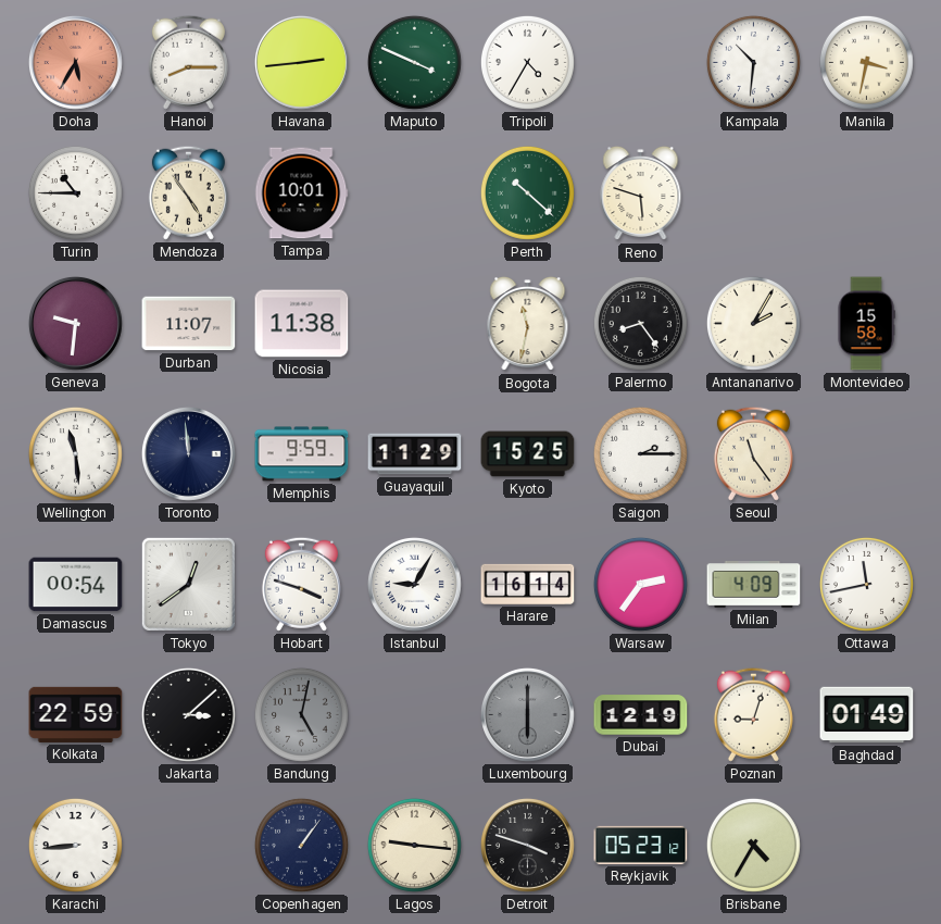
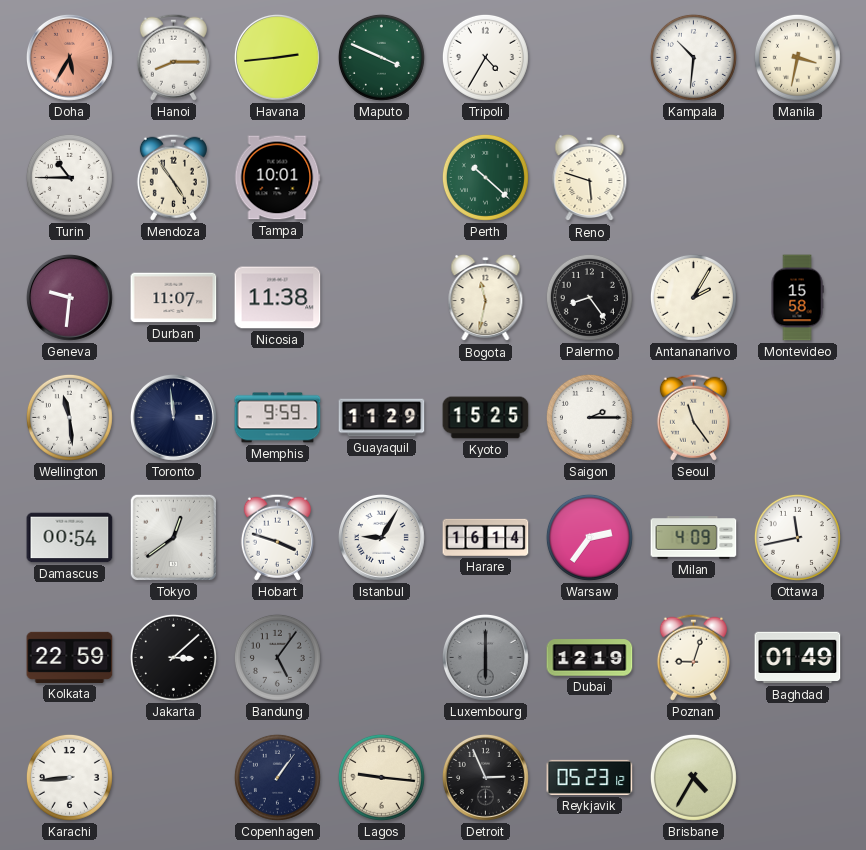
Bandung: 5:02 -> 5:06 (277, 657)
Detroit: 3:48 -> 2:56 (485, 777)
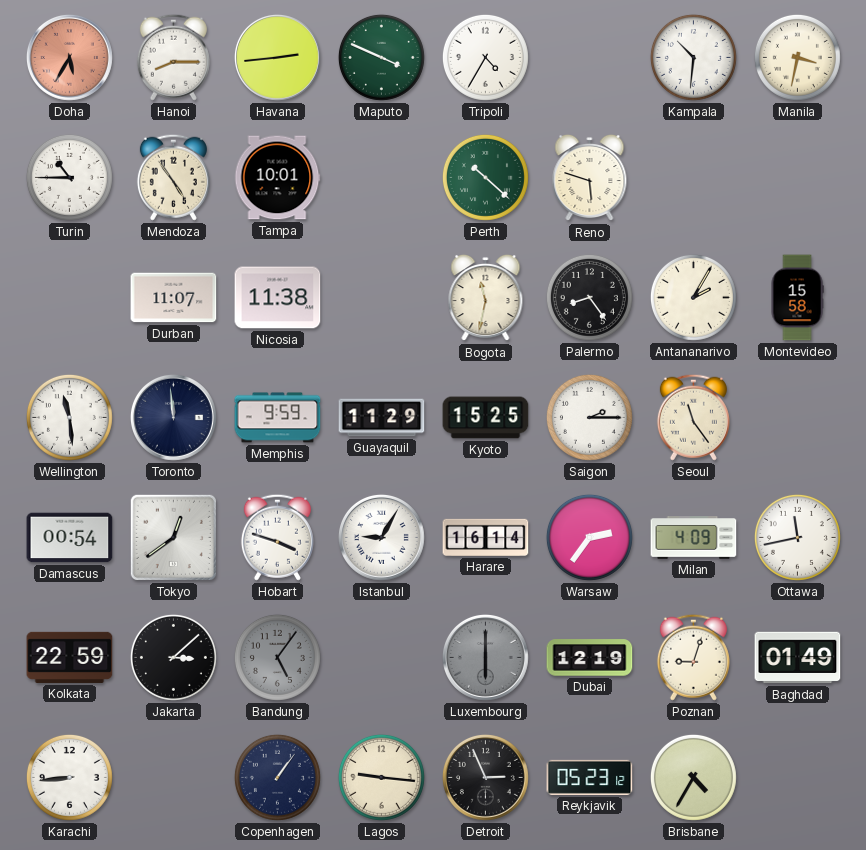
Geneva: 9:31 -> none (69, 297)
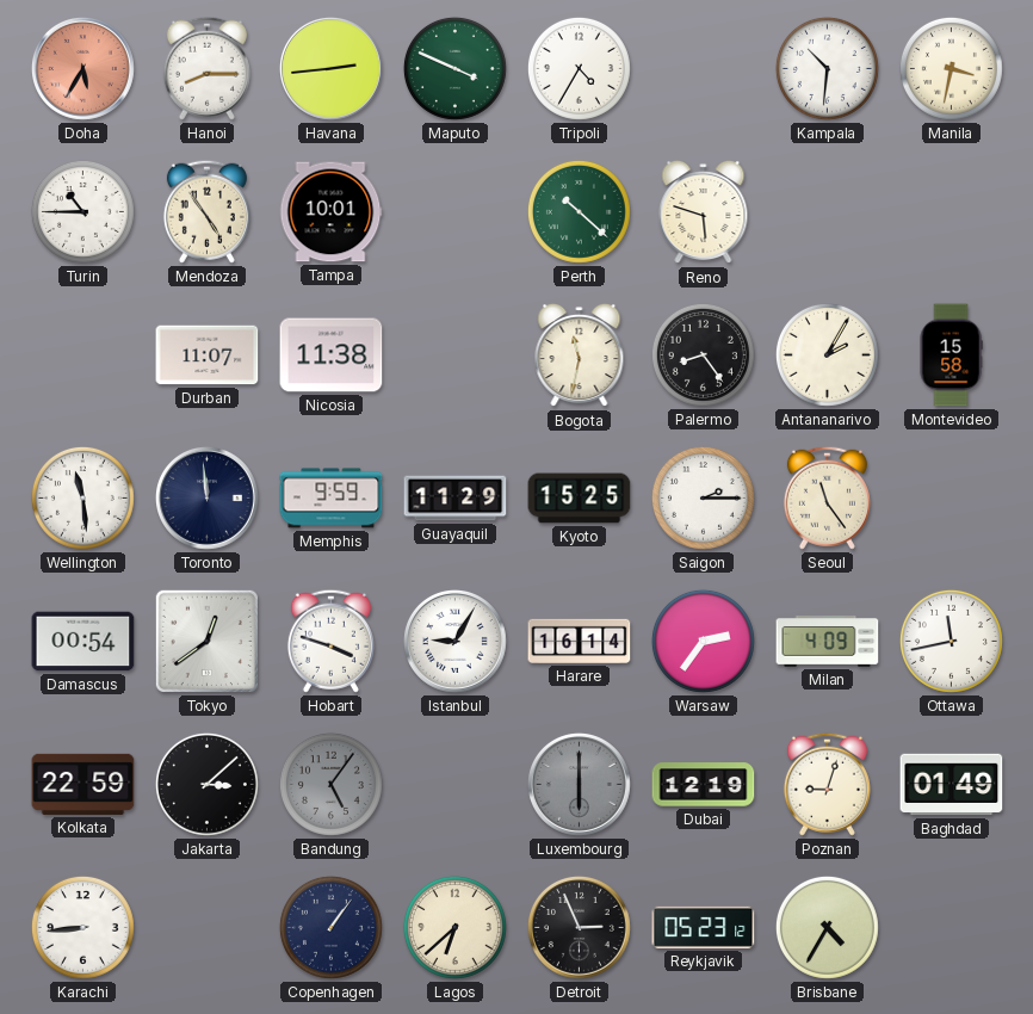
Lagos: 9:16 -> 6:38 (454, 927)
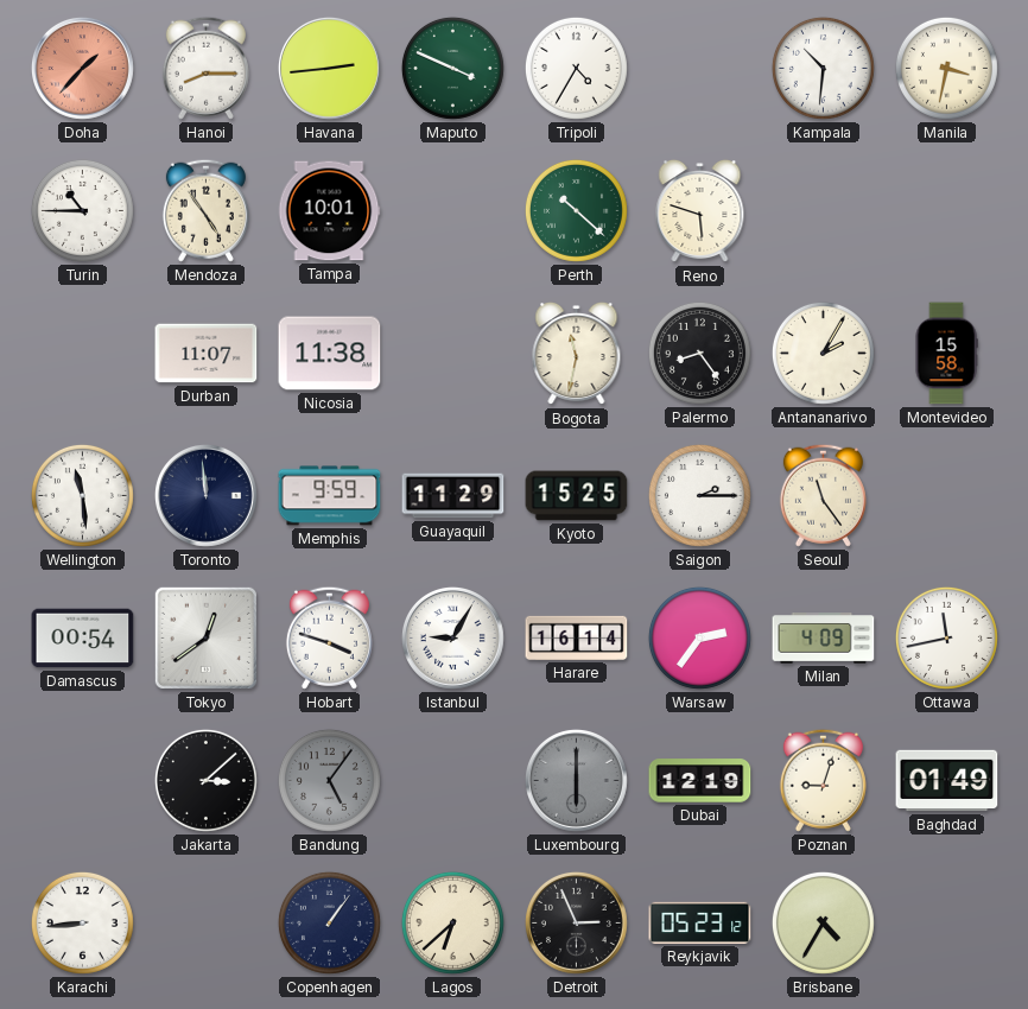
Doha: 5:35 -> 1:37 (82, 68)
Kolkata: 22:59 -> none (83, 784)
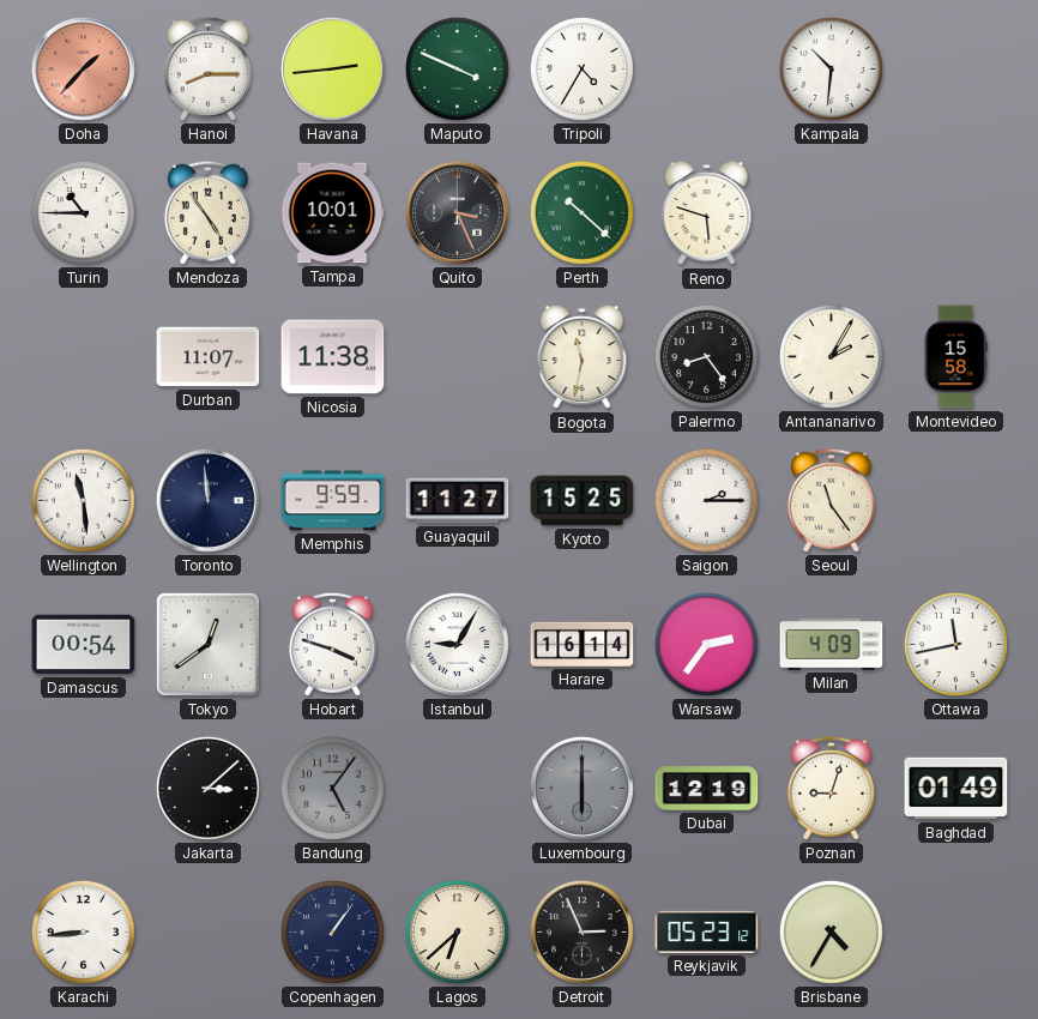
Manila: 3:32 -> none (946, 68)
Quito: none -> 3:26 (457, 212)
Guayaquil: 11:29 -> 11:27 (458, 501)
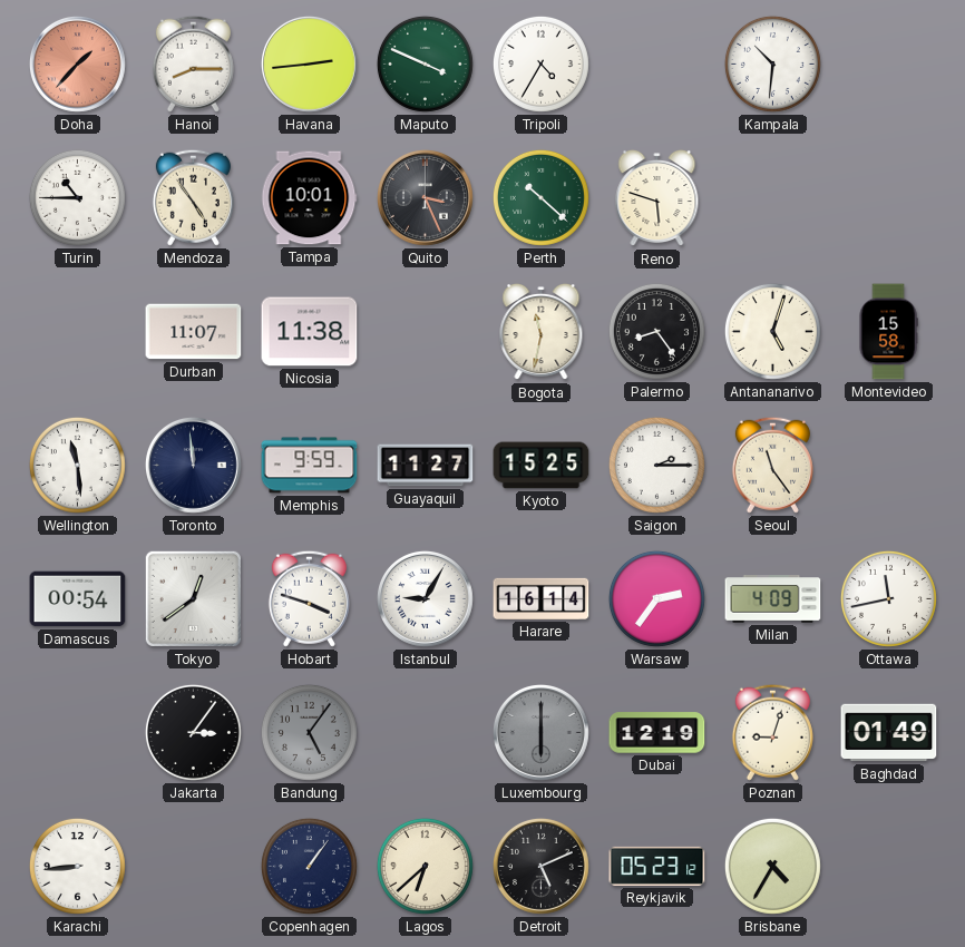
Antananarivo: 2:05 -> 5:03 (772, 331)
Jakarta: 3:08 -> 3:06 (193, 732)
Detroit: 2:56 -> 5:11 (540, 866)
